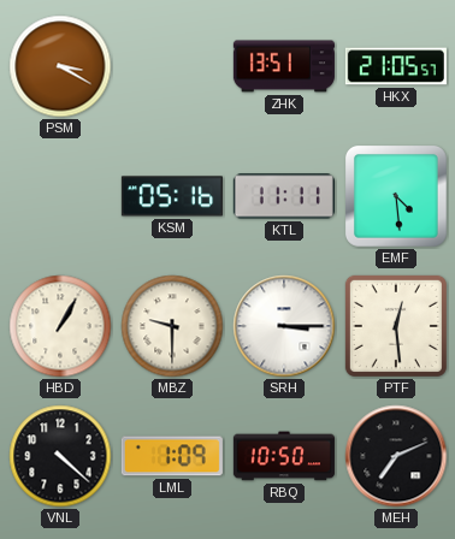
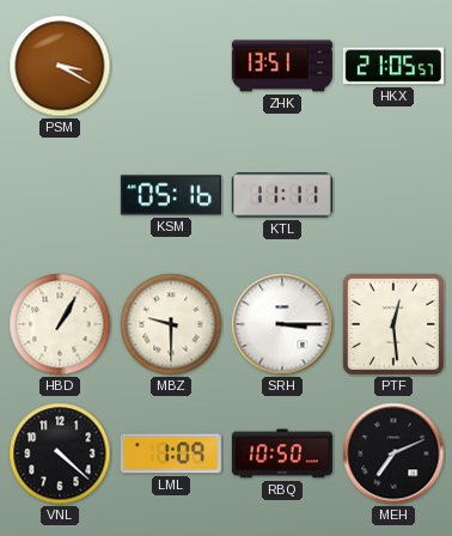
EMF: 4:29 -> none (396, 196)
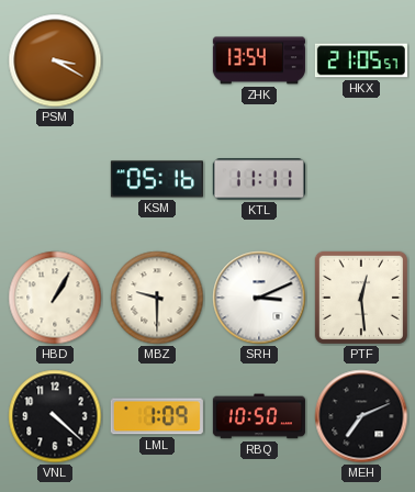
ZHK: 13:51 -> 13:54 (259, 60)
SRH: 3:15 -> 3:11 (259, 298)
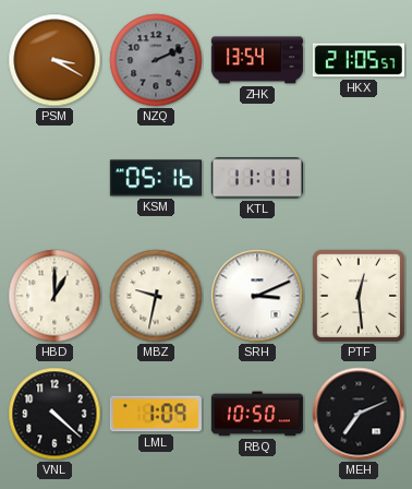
NZQ: none -> 2:11 (156, 60)
HBD: 1:05 -> 1:00 (54, 296)
MBZ: 9:30 -> 9:32 (156, 296)
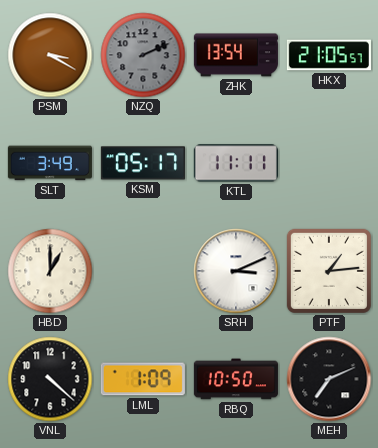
SLT: none -> 3:49 (50, 163)
KSM: 05:16 -> 05:17 (143, 163)
MBZ: 9:32 -> none (156, 296)
PTF: 12:29 -> 1:14 (329, 271)
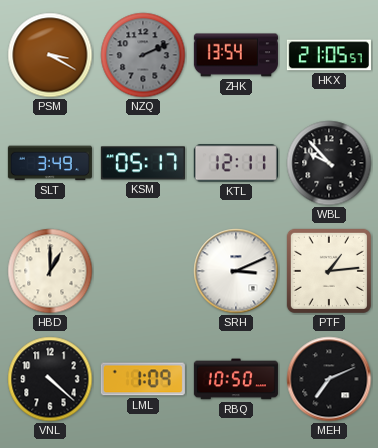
KTL: 11:11 -> 12:11 (236, 163)
WBL: none -> 9:53 (329, 163)
